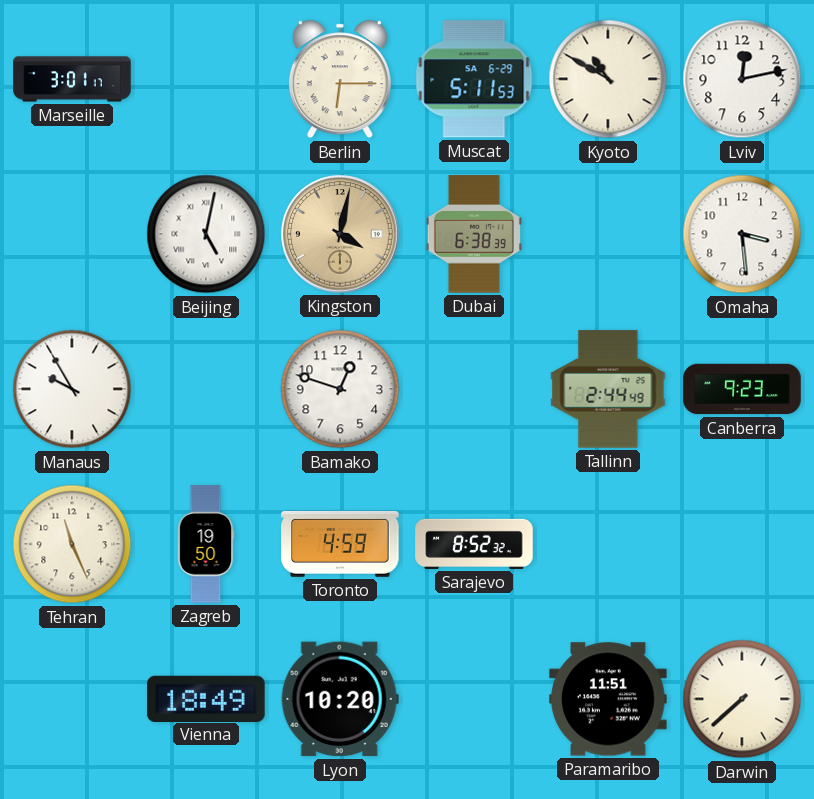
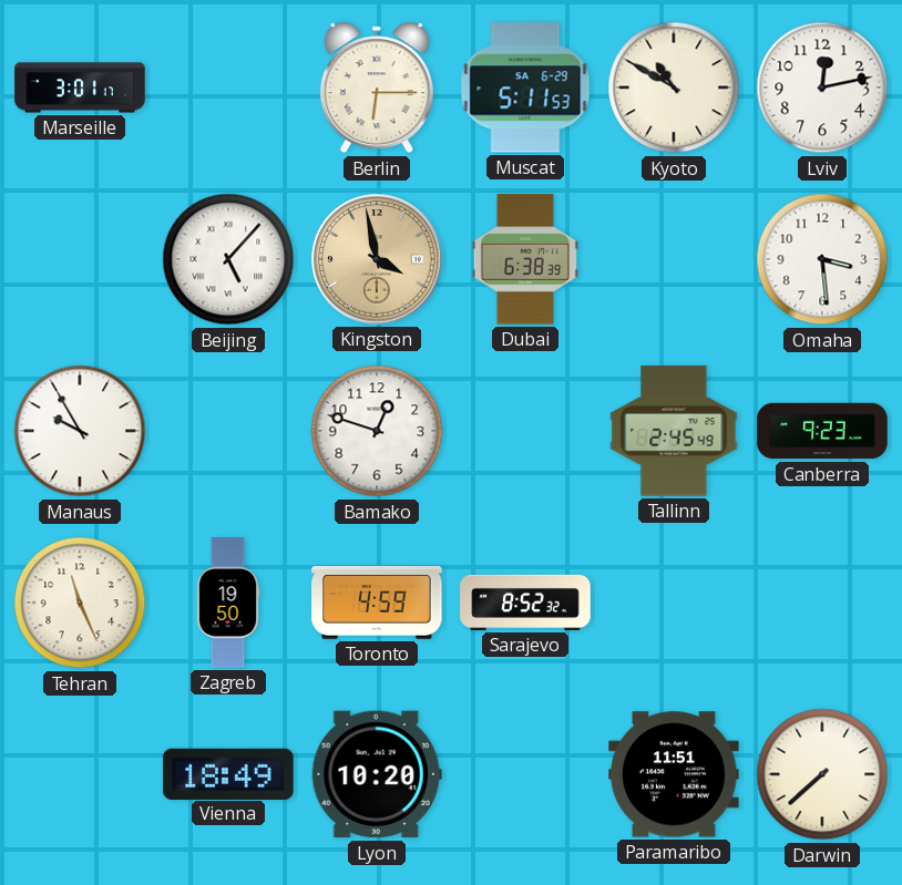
Beijing: 5:02 -> 5:07 (228, 259)
Kingston: 4:02 -> 3:58 (377, 259)
Tallinn: 2:44 -> 2:45 (674, 431)
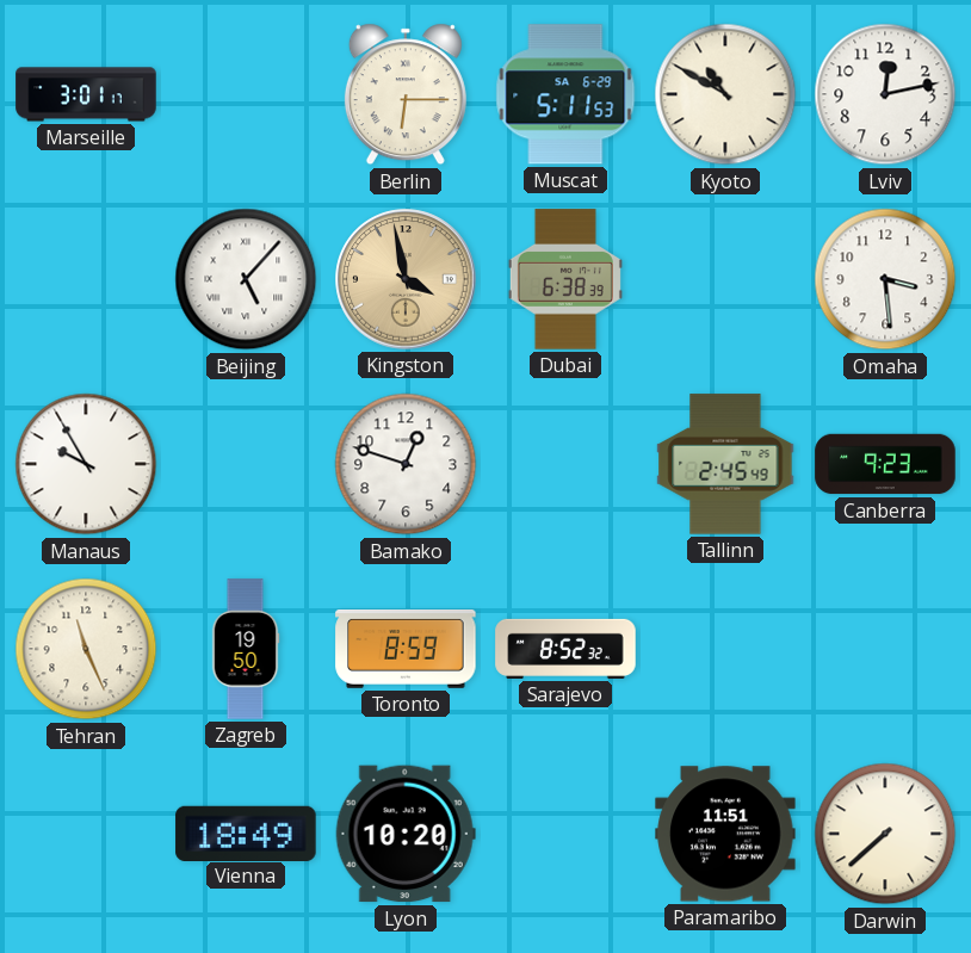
Toronto: 4:59 -> 8:59 (406, 649)
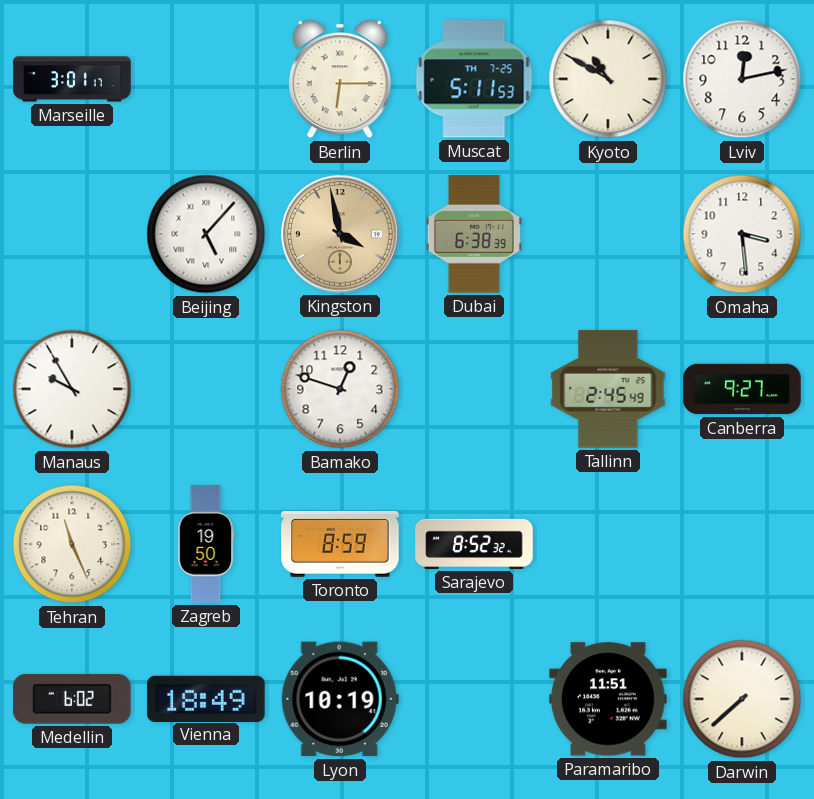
Muscat date: SA 6-29 -> TH 7-25 (474, 79)
Canberra: 9:23 -> 9:27 (742, 389)
Medellin: none -> 6:02 (72, 699)
Lyon: 10:20 -> 10:19 (340, 699)
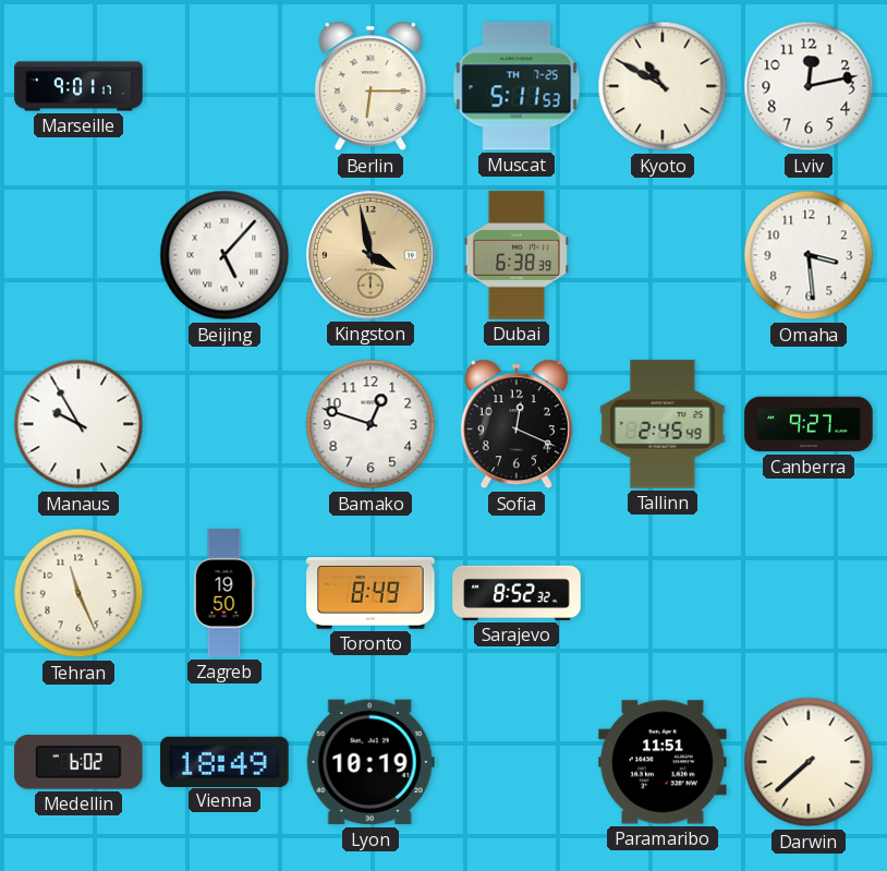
Marseille: 3:01 -> 9:01 (78, 86)
Sofia: none -> 12:19 (517, 424)
Toronto: 8:59 -> 8:49 (370, 593)
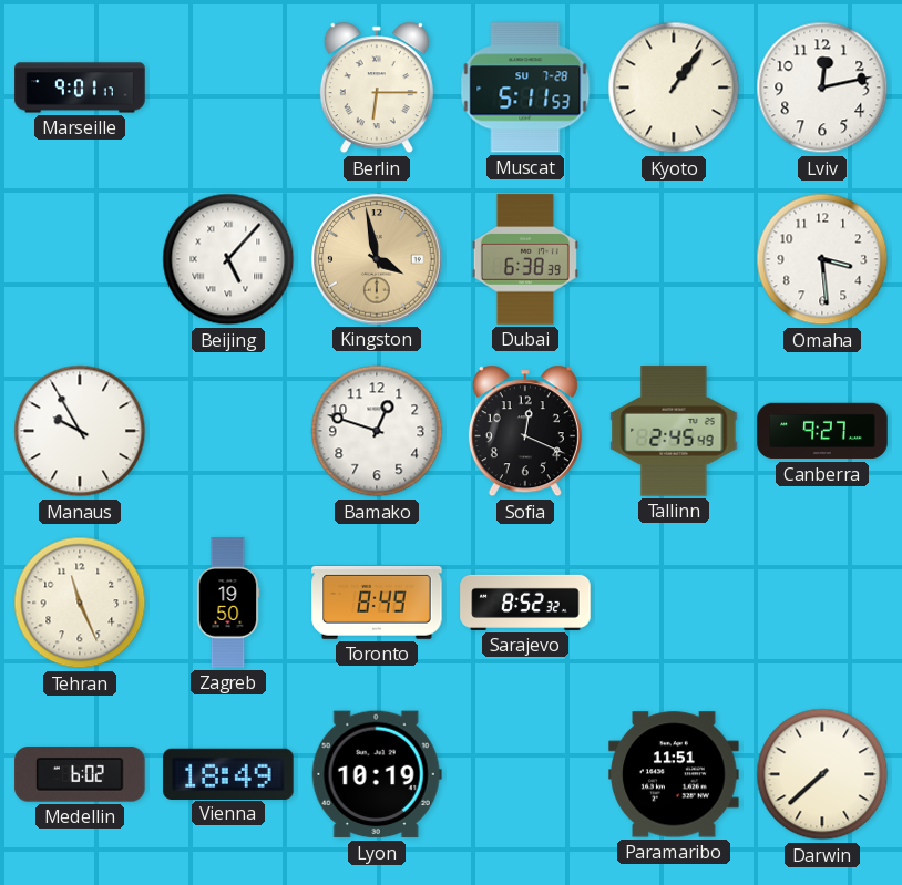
Muscat date: TH 7-25 -> SU 7-28 (525, 88)
Kyoto: 10:50 -> 1:06 (674, 88)
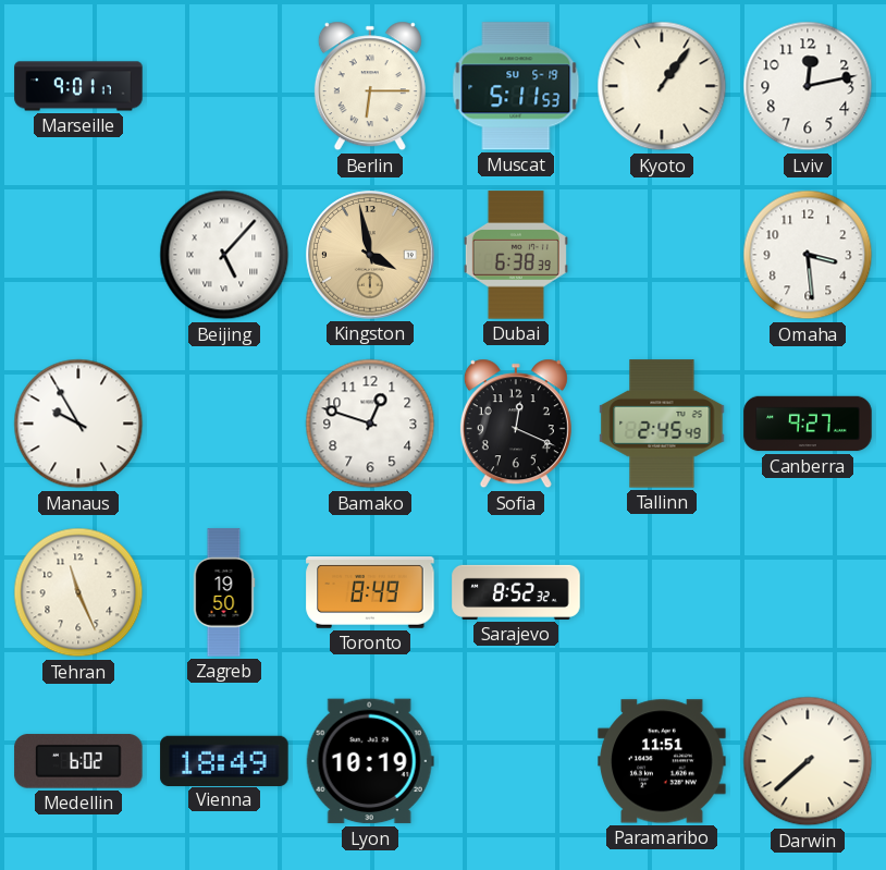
Muscat date: SU 7-28 -> SU 5-19 (516, 86)
